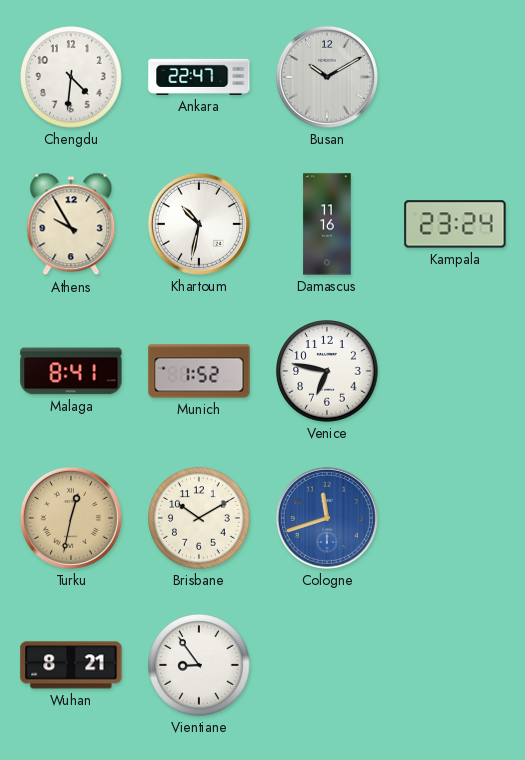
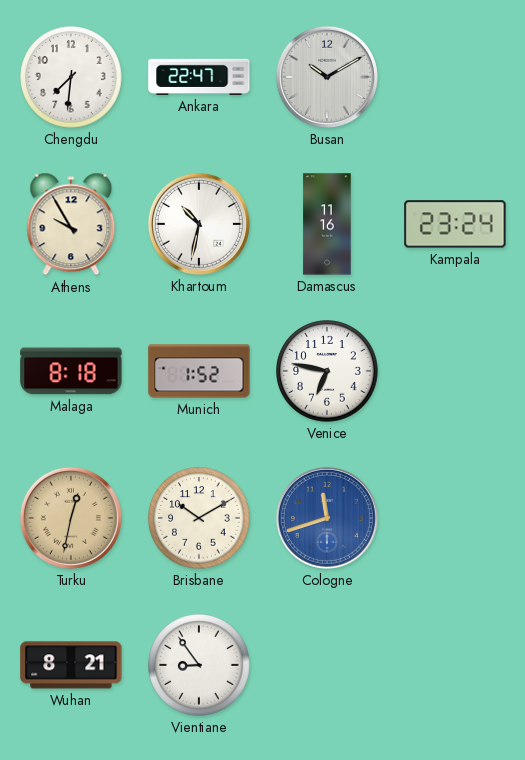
Chengdu: 4:31 -> 7:31 (71, 77)
Malaga: 8:41 -> 8:18 (71, 371)
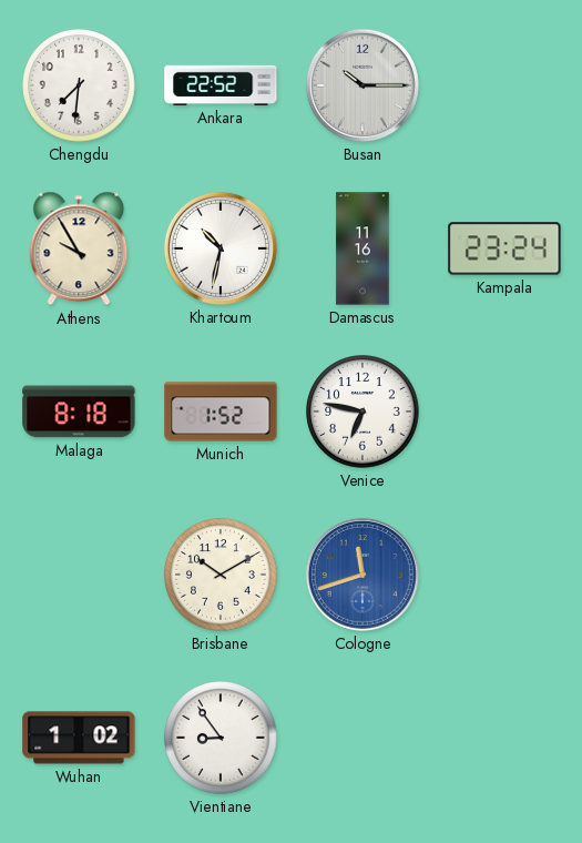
Ankara: 22:47 -> 22:52 (221, 85)
Busan: 10:10 -> 10:15 (363, 85)
Turku: 12:32 -> none (71, 518)
Wuhan: 8:21 -> 1:02 (79, 738)
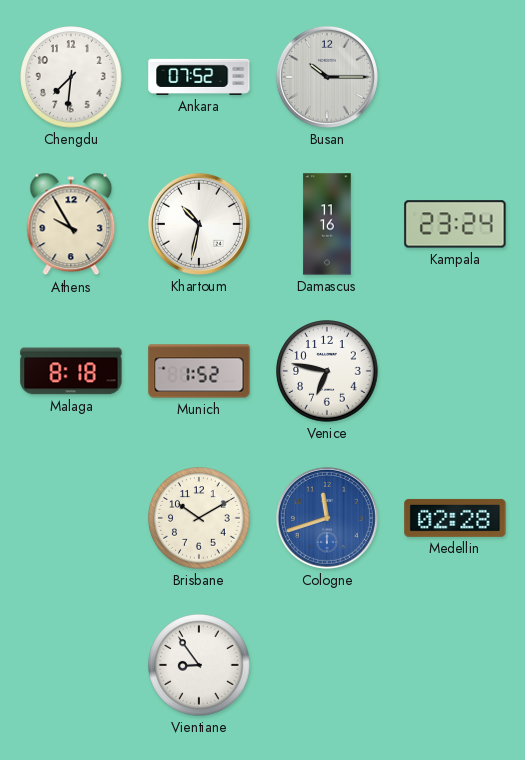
Ankara: 22:52 -> 07:52 (199, 77)
Medellin: none -> 02:28 (455, 518)
Wuhan: 1:02 -> none (79, 738)
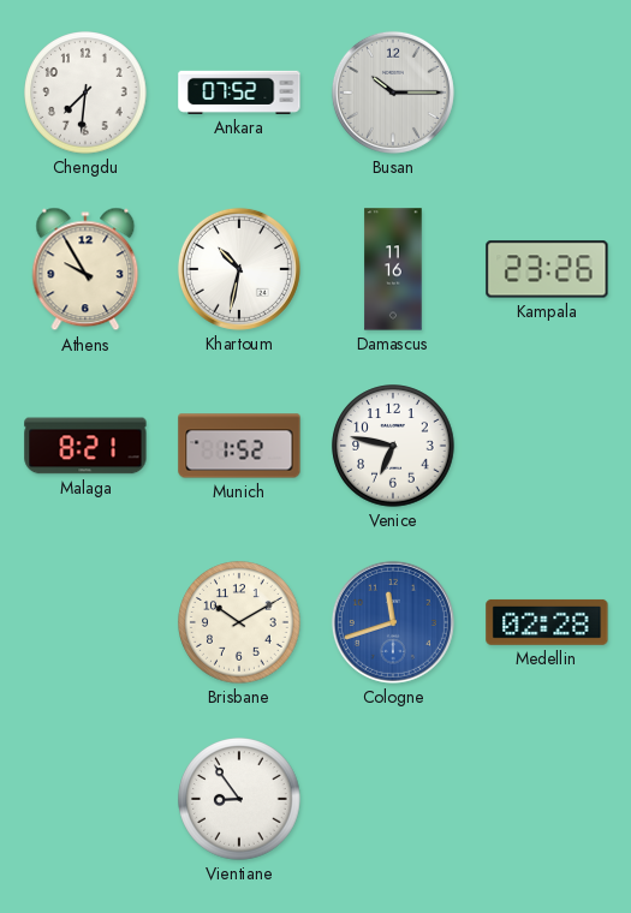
Kampala: 23:24 -> 23:26 (547, 269)
Malaga: 8:18 -> 8:21 (85, 446)
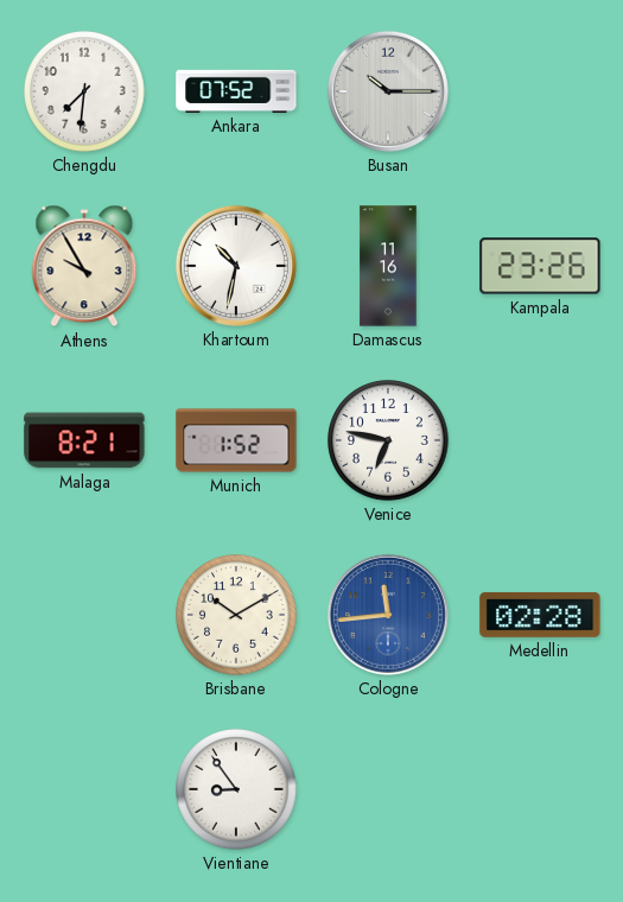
Cologne: 11:42 -> 11:44 (388, 615)
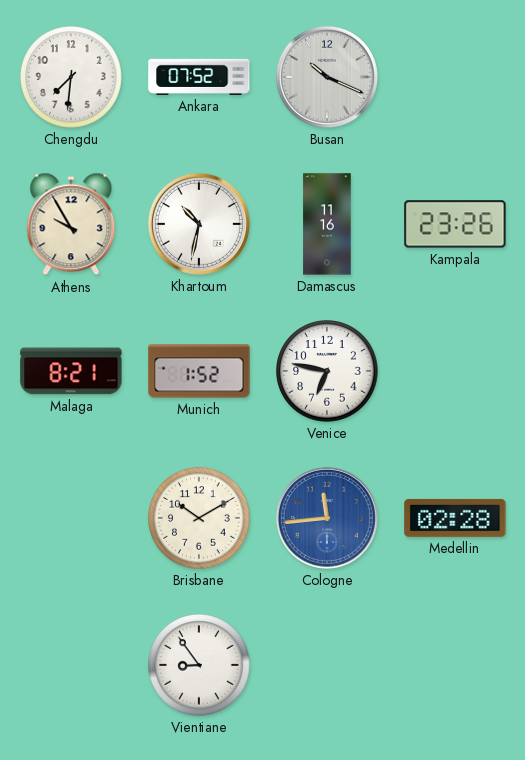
Busan: 10:15 -> 10:19 (327, 77)
